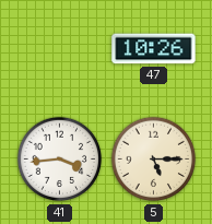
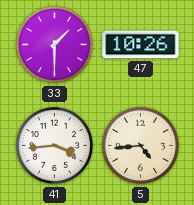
33: none -> 1:30 (55, 45)
5: 5:15 -> 4:44 (141, 146)
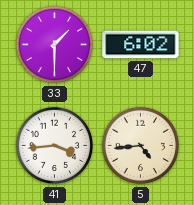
47: 10:26 -> 6:02 (141, 45)
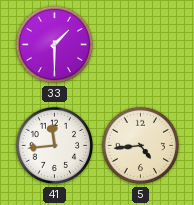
47: 6:02 -> none (141, 45)
41: 3:44 -> 11:44 (55, 146)
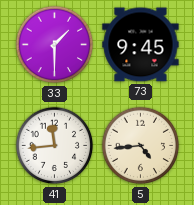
73: none -> 9:45 (141, 45)
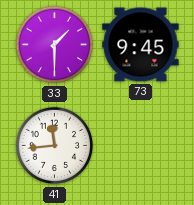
5: 4:44 -> none (141, 146)
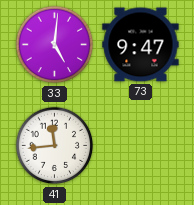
33: 1:30 -> 5:01 (55, 45)
73: 9:45 -> 9:47 (141, 45)
